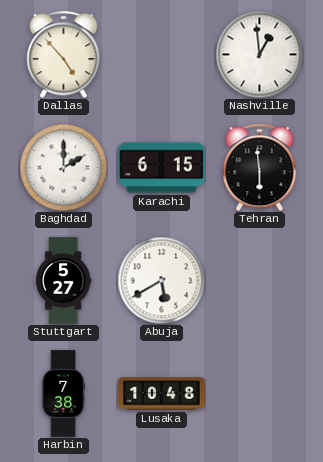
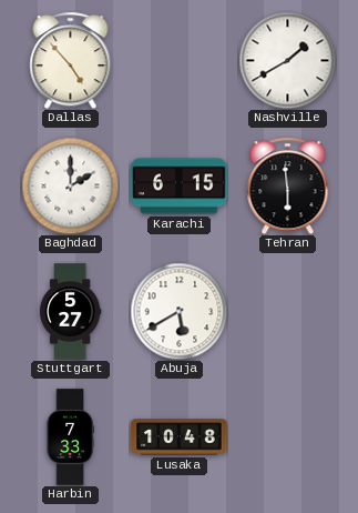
Nashville: 12:59 -> 1:40 (287, 60)
Harbin: 7:38 -> 7:33 (70, 437)
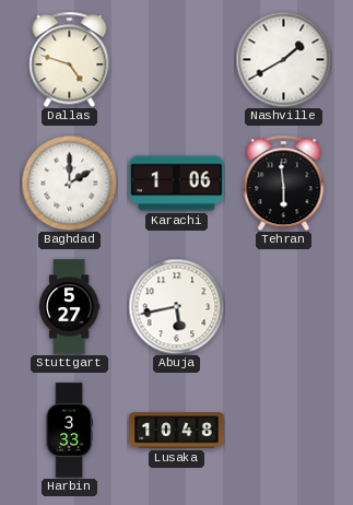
Dallas: 4:53 -> 4:48 (70, 59)
Karachi: 6:15 -> 1:06 (177, 184)
Abuja: 5:40 -> 5:43 (176, 306)
Harbin: 7:33 -> 3:33 (69, 431)
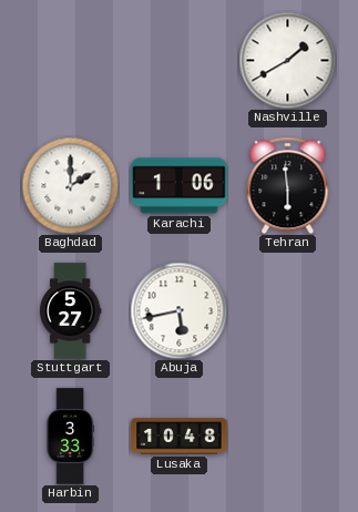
Dallas: 4:48 -> none (70, 59)
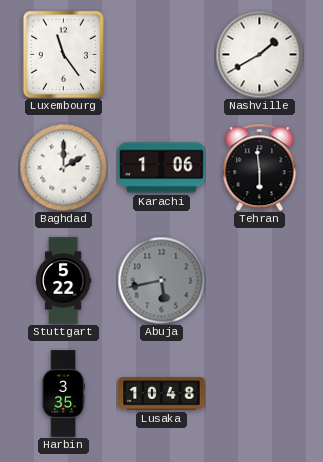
Luxembourg: none -> 11:24 (63, 54)
Stuttgart: 5:27 -> 5:22 (63, 281)
Abuja dial: white -> grey (161, 280)
Harbin: 3:33 -> 3:35 (63, 394)
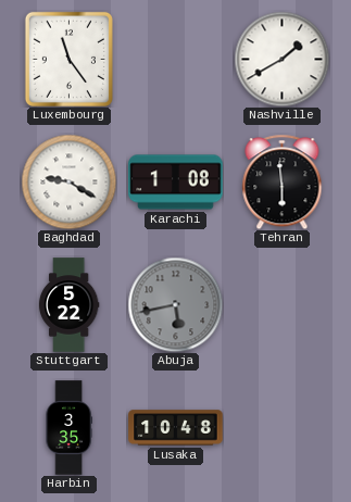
Baghdad: 2:00 -> 9:20 (68, 181)
Karachi: 1:06 -> 1:08 (176, 183)
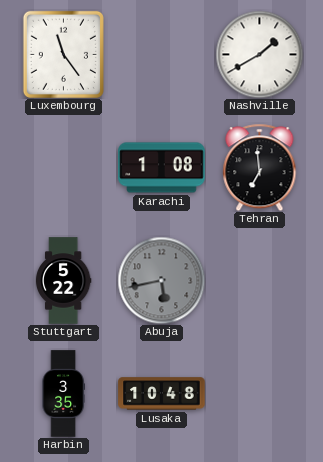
Baghdad: 9:20 -> none (68, 181)
Tehran: 5:59 -> 6:59 (260, 167)
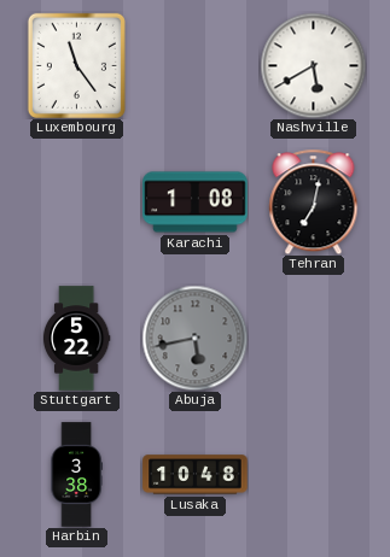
Nashville: 1:40 -> 5:40 (313, 65)
Tehran: 6:59 -> 7:02 (314, 201)
Harbin: 3:35 -> 3:38 (76, 475)
